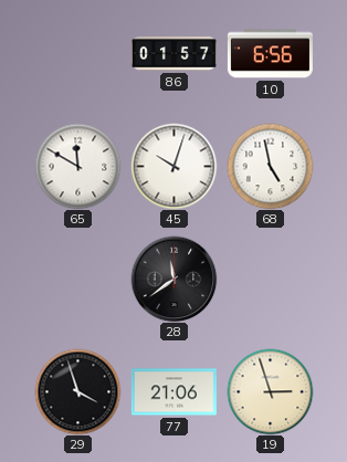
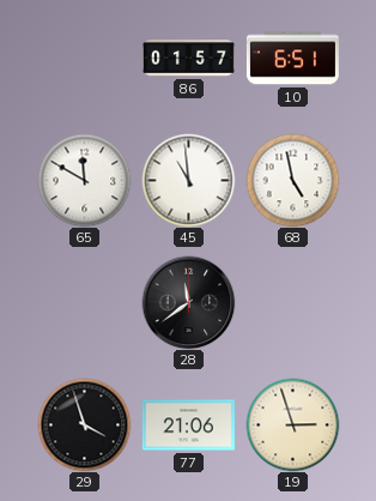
10: 6:56 -> 6:51 (292, 59)
45: 10:03 -> 10:59 (188, 180)
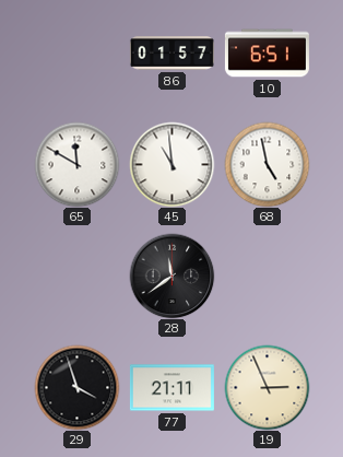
77: 21:06 -> 21:11 (171, 388)
19: 2:57 -> 2:56 (267, 387)
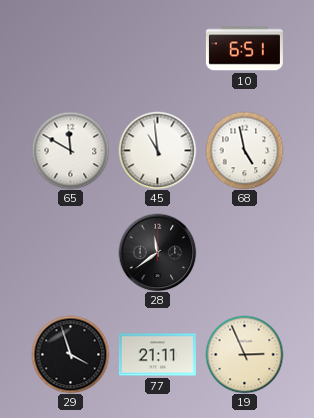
86: 01:57 -> none (171, 54)
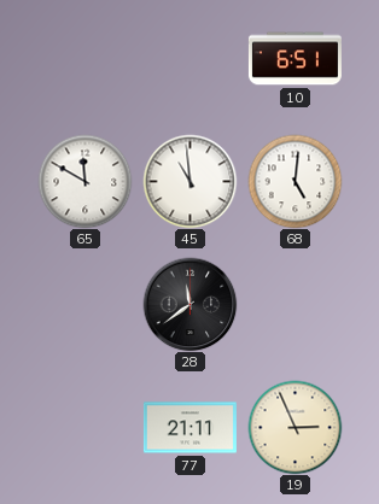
68: 4:58 -> 5:01 (295, 181)
29: 3:57 -> none (70, 354)
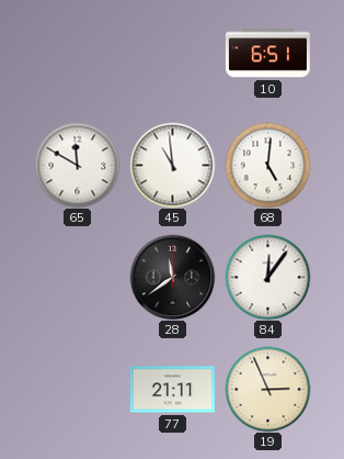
84: none -> 12:06 (267, 277)
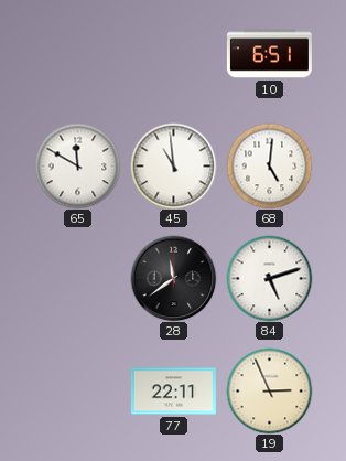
84: 12:06 -> 5:12 (269, 278)
77: 21:11 -> 22:11 (173, 392)
